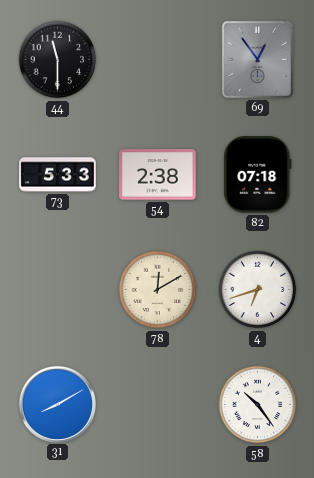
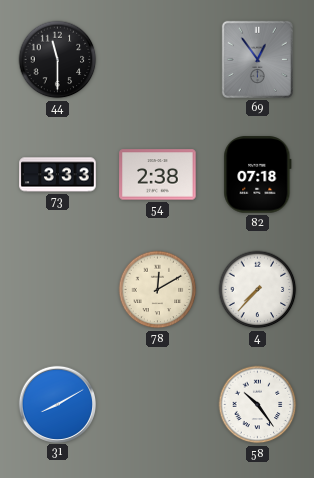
73: 5:33 -> 3:33 (58, 175)
4: 6:42 -> 7:37 (258, 290)
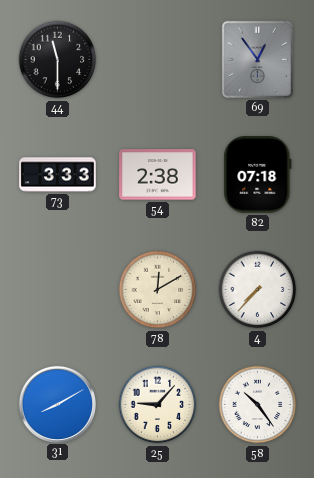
25: none -> 9:07 (158, 405)
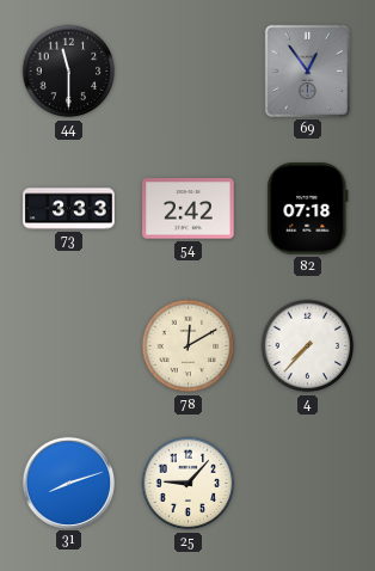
54: 2:38 -> 2:42 (189, 209)
31: 8:10 -> 8:12 (68, 483)
58: 10:24 -> none (258, 405)
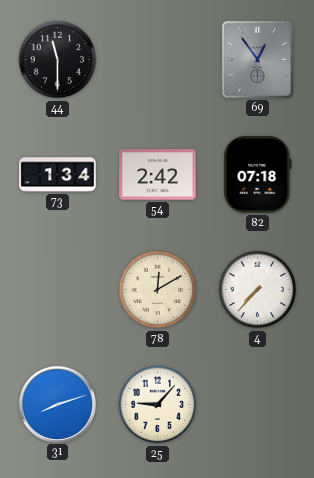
73: 3:33 -> 1:34 (58, 175)
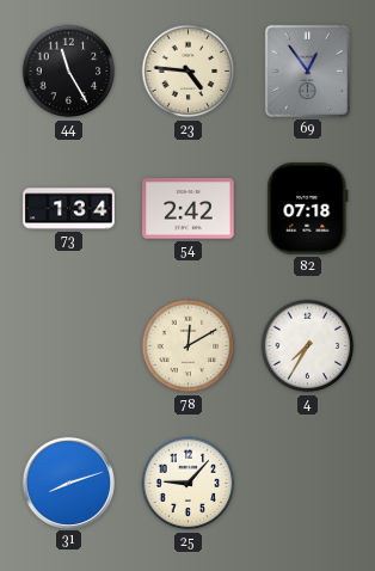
44: 11:30 -> 11:25 (69, 72)
23: none -> 4:46 (189, 72)
4: 7:37 -> 7:35 (308, 346)
